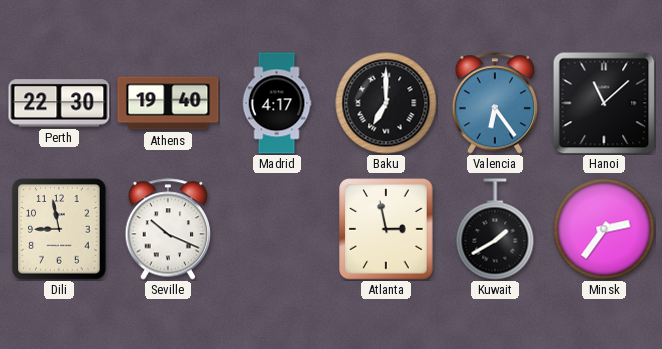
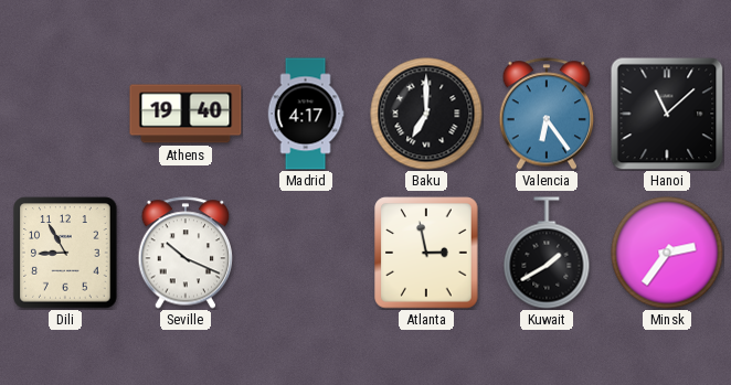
Perth: 22:30 -> none (59, 103)
Dili: 8:58 -> 8:55 (65, 253)
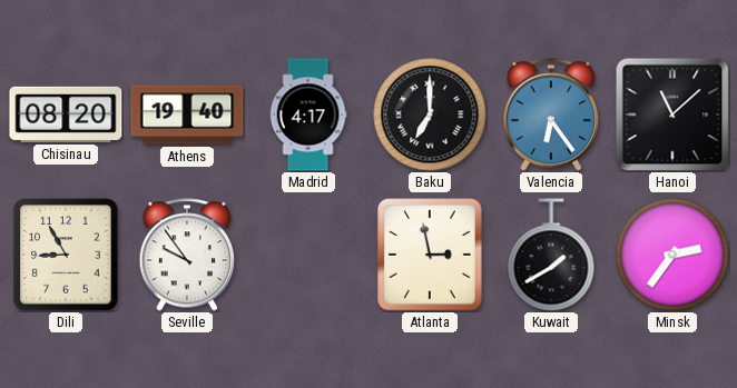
Chisinau: none -> 08:20 (66, 115)
Seville: 10:19 -> 9:54 (187, 255)
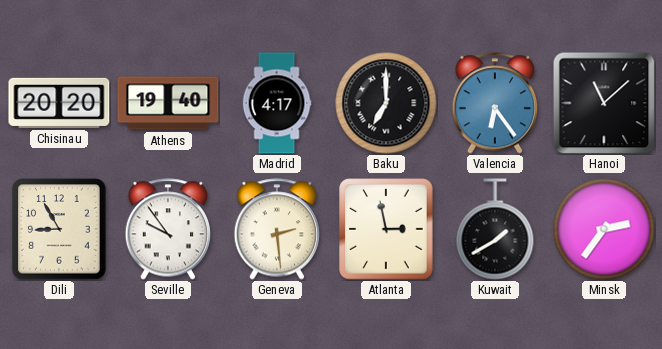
Chisinau: 08:20 -> 20:20 (59, 103)
Geneva: none -> 2:29 (277, 229)
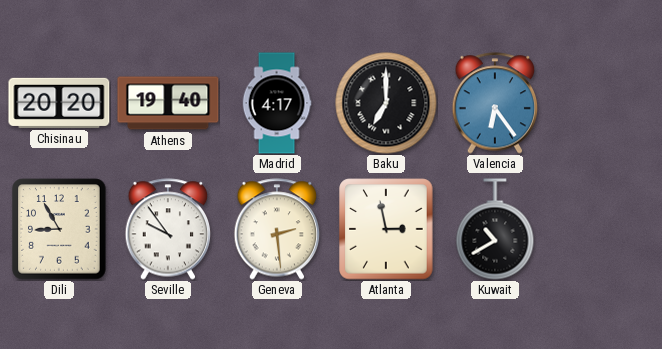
Hanoi: 11:08 -> none (604, 103)
Kuwait: 1:40 -> 10:40 (495, 229)
Minsk: 2:36 -> none (604, 229)
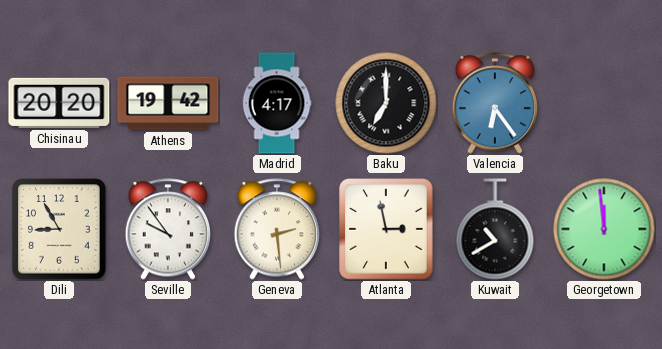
Athens: 19:40 -> 19:42 (168, 103)
Georgetown: none -> 11:59 (604, 229)
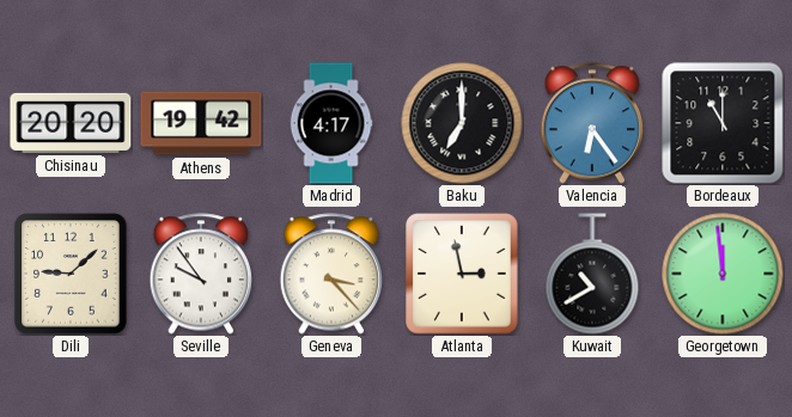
Bordeaux: none -> 11:00 (723, 123)
Dili: 8:55 -> 9:08 (71, 274)
Geneva: 2:29 -> 3:23 (331, 274)
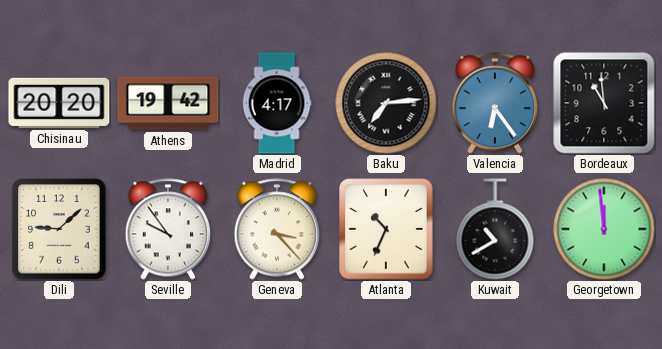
Baku: 7:00 -> 7:14 (386, 103)
Bordeaux: 11:00 -> 10:59 (604, 103)
Atlanta: 2:58 -> 10:34 (386, 229)
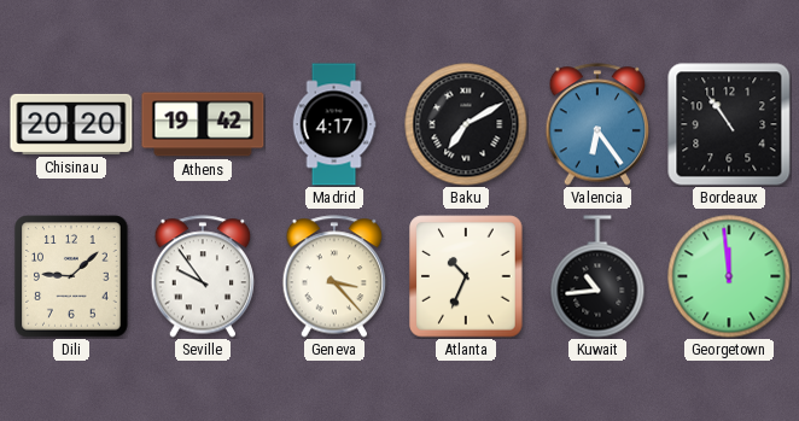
Baku: 7:14 -> 7:10 (466, 124)
Bordeaux: 10:59 -> 10:54 (729, 124)
Kuwait: 10:40 -> 10:44 (597, 276)
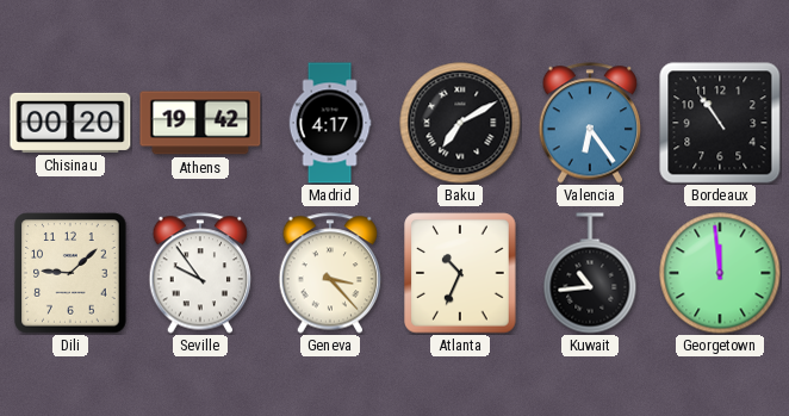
Chisinau: 20:20 -> 00:20 (70, 123)
